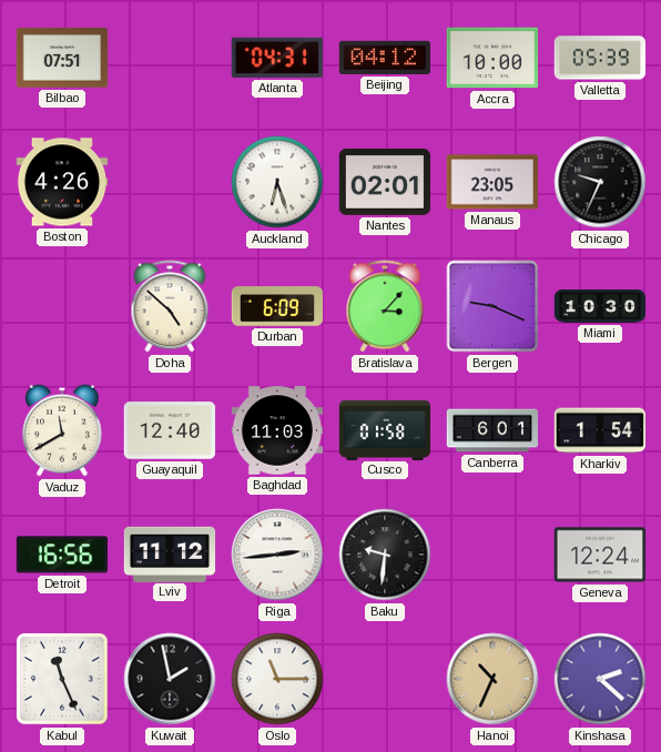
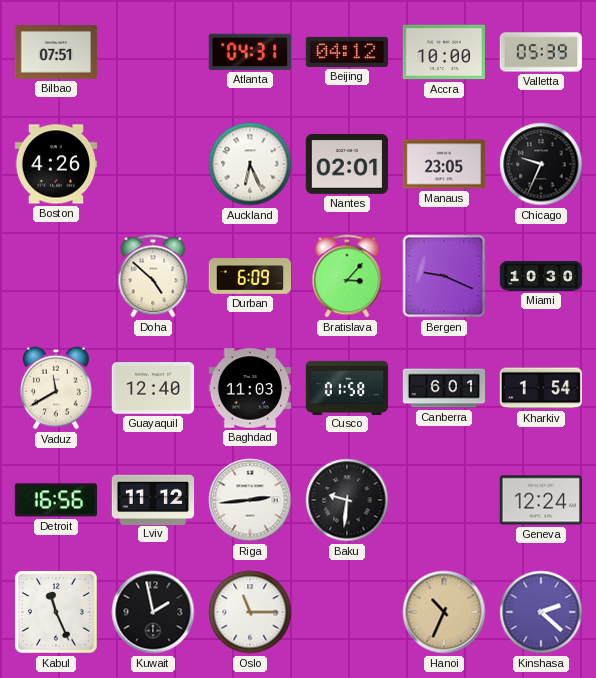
Auckland: 6:27 -> 6:26 (250, 164)
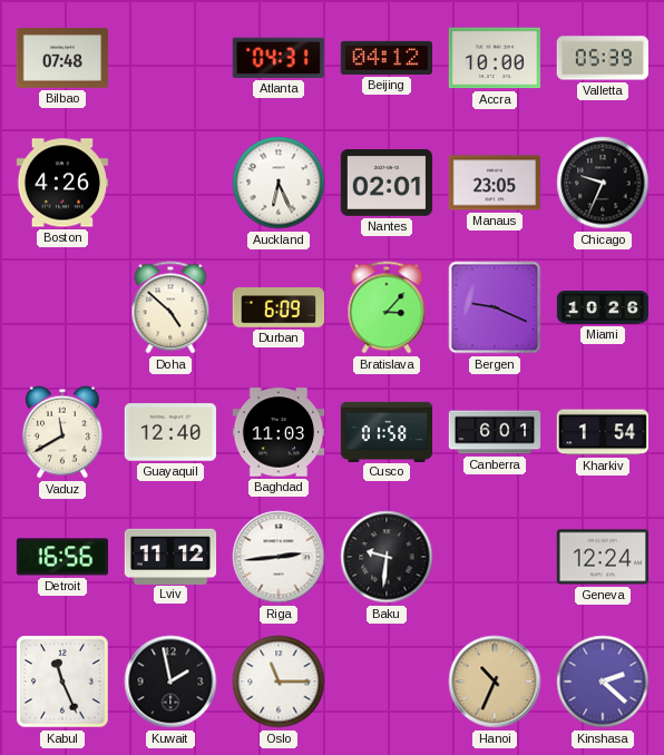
Bilbao: 07:51 -> 07:48 (62, 58)
Miami: 10:30 -> 10:26 (603, 308)
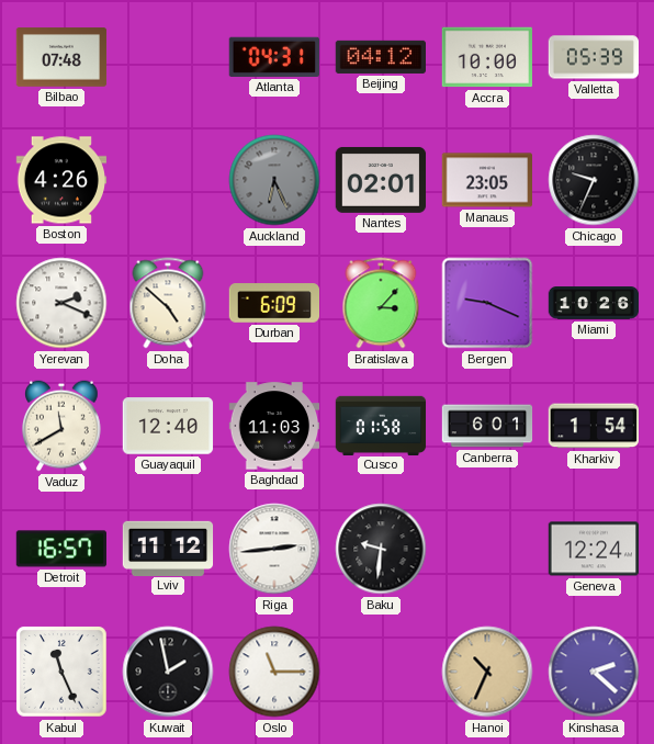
Auckland dial: white -> grey (274, 180)
Yerevan: none -> 2:19 (61, 303)
Detroit: 16:56 -> 16:57 (60, 549)
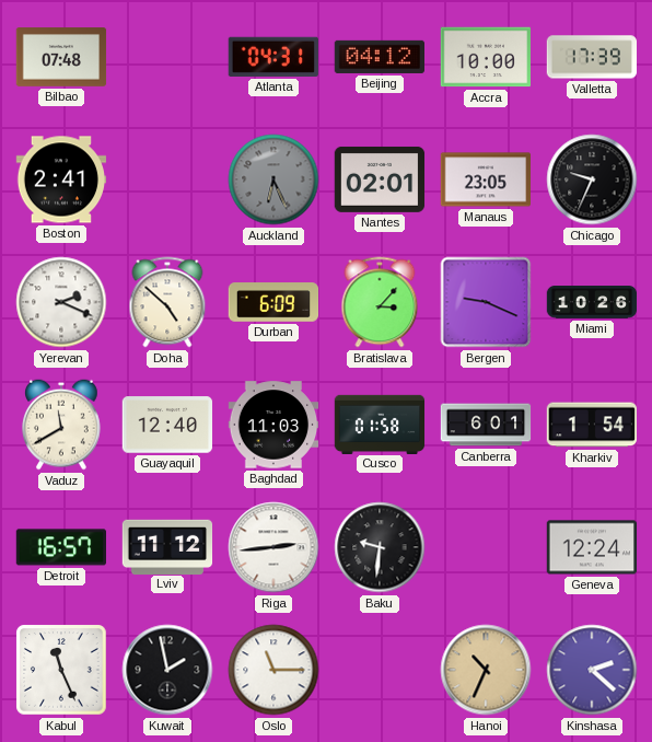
Valletta: 05:39 -> 17:39 (591, 57)
Boston: 4:26 -> 2:41 (61, 179)
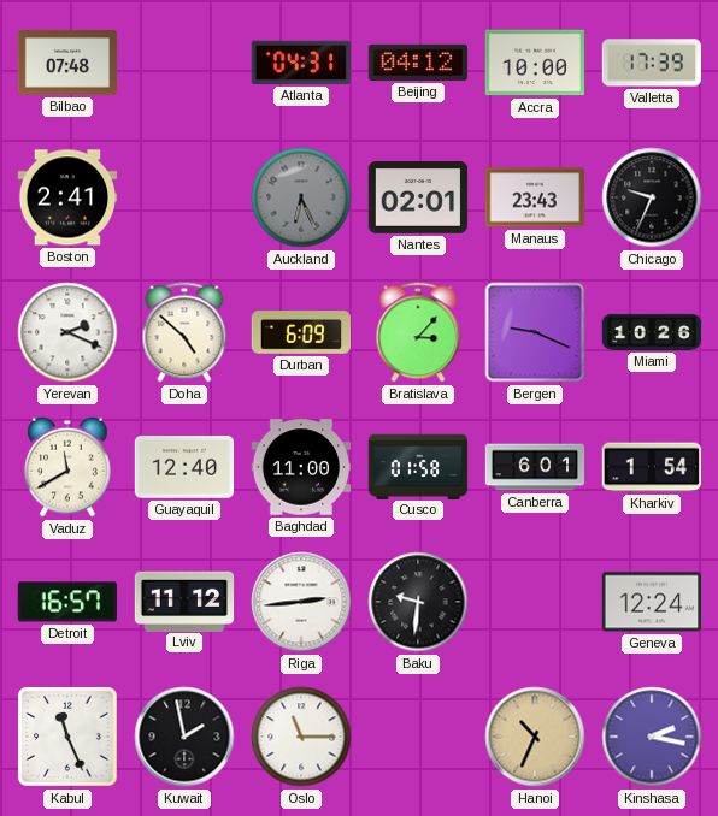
Manaus: 23:05 -> 23:43 (534, 197)
Baghdad: 11:03 -> 11:00 (301, 467)
Kinshasa: 2:22 -> 2:17 (652, 737)
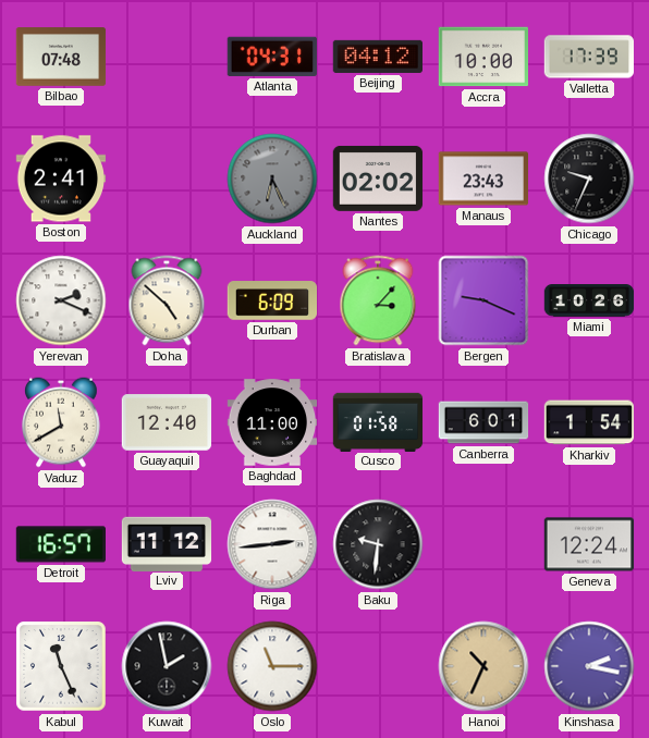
Nantes: 02:01 -> 02:02 (378, 179)
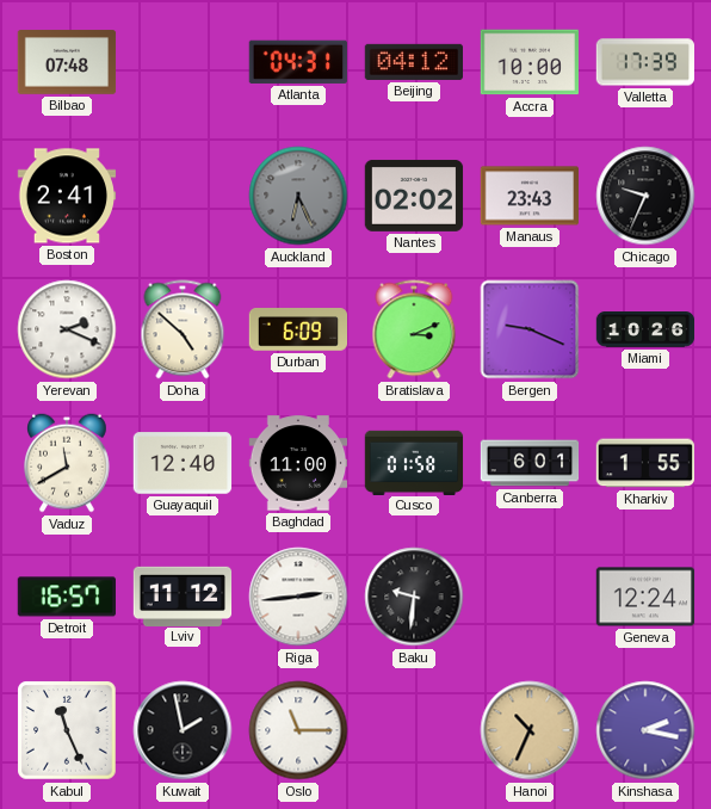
Bratislava: 3:07 -> 3:11 (414, 329)
Kharkiv: 1:54 -> 1:55 (644, 463)
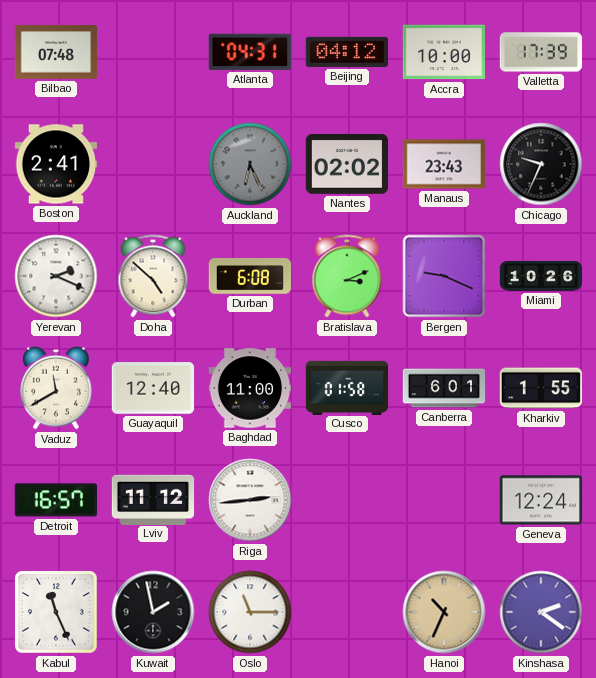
Durban: 6:09 -> 6:08 (250, 276)
Baku: 9:31 -> none (414, 597)
Kinshasa: 2:17 -> 2:21 (541, 612)
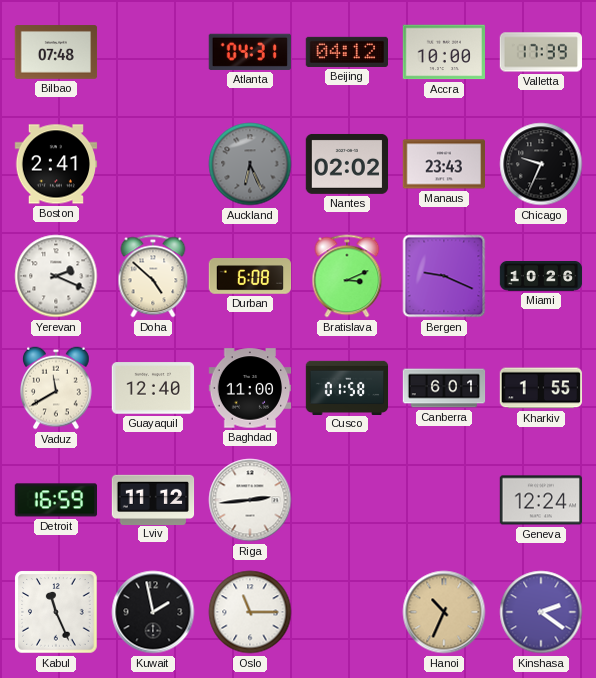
Detroit: 16:57 -> 16:59 (55, 500)
